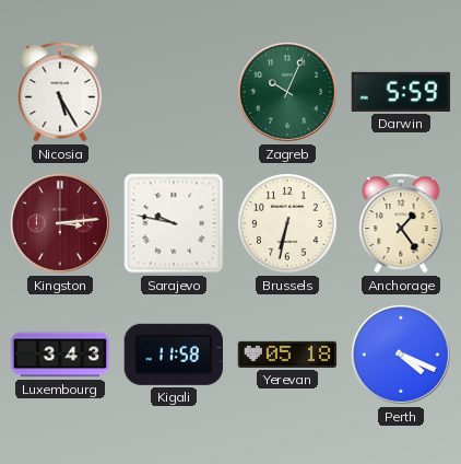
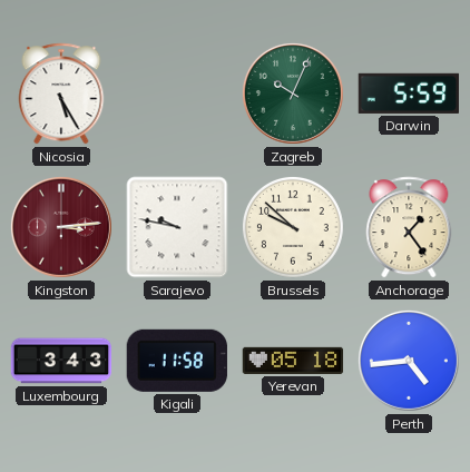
Brussels: 6:32 -> 9:52 (293, 227)
Perth: 4:19 -> 4:44 (409, 361)
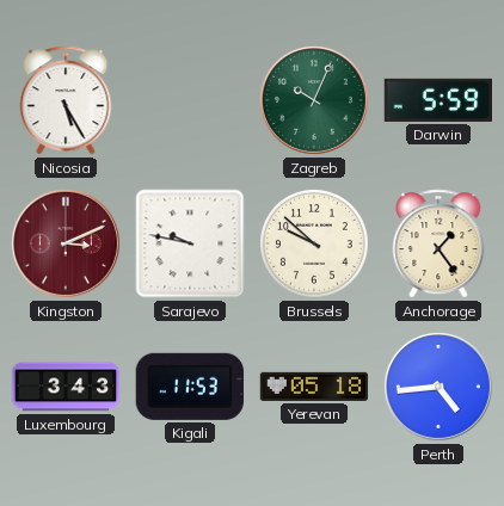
Kingston: 3:14 -> 3:11 (66, 243)
Kigali: 11:58 -> 11:53 (190, 387)
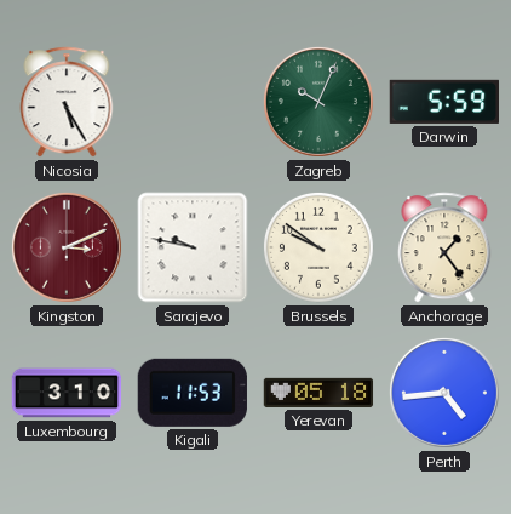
Brussels: 9:52 -> 9:51 (318, 247)
Luxembourg: 3:43 -> 3:10 (67, 393)
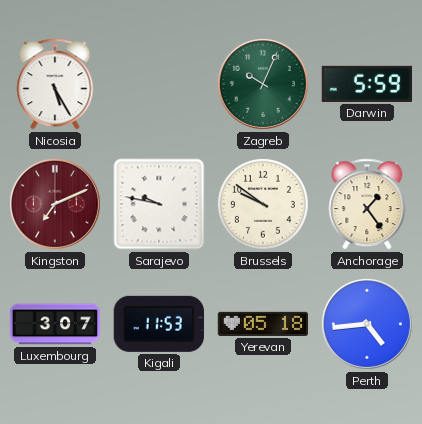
Kingston: 3:11 -> 7:11 (55, 204)
Luxembourg: 3:10 -> 3:07 (55, 324)
